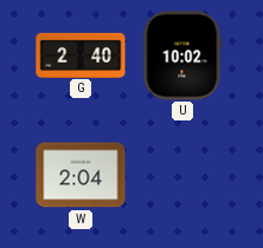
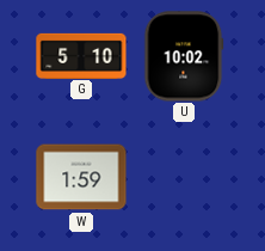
G: 2:40 -> 5:10 (81, 55)
W: 2:04 -> 1:59 (81, 177)
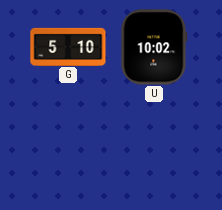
W: 1:59 -> none (81, 177)
